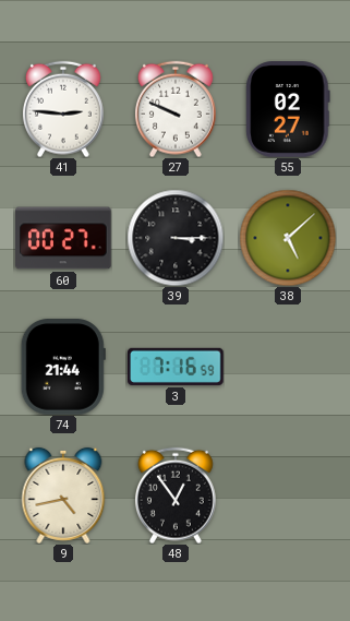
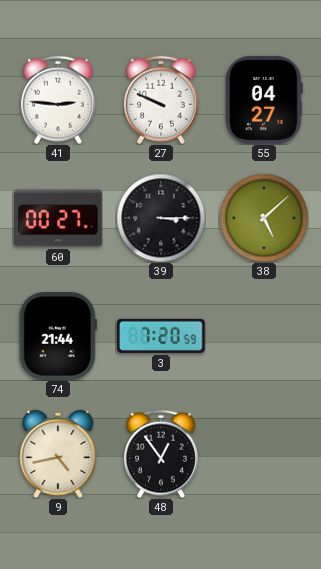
55: 02:27 -> 04:27 (264, 100)
3: 7:16 -> 7:20 (162, 336)
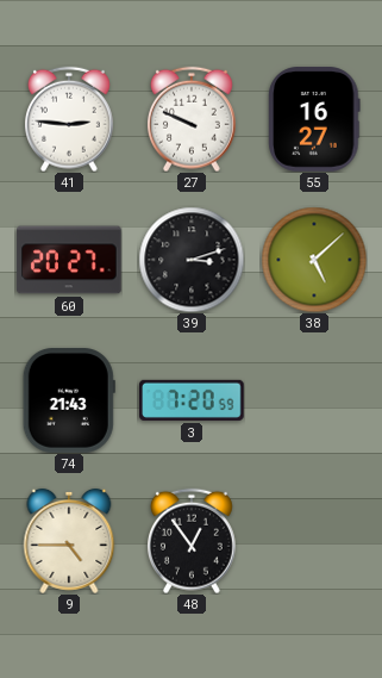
55: 04:27 -> 16:27 (314, 119)
60: 00:27 -> 20:27 (69, 260)
39: 3:15 -> 3:12 (192, 260)
74: 21:44 -> 21:43 (69, 400)
9: 4:43 -> 4:45 (69, 541)
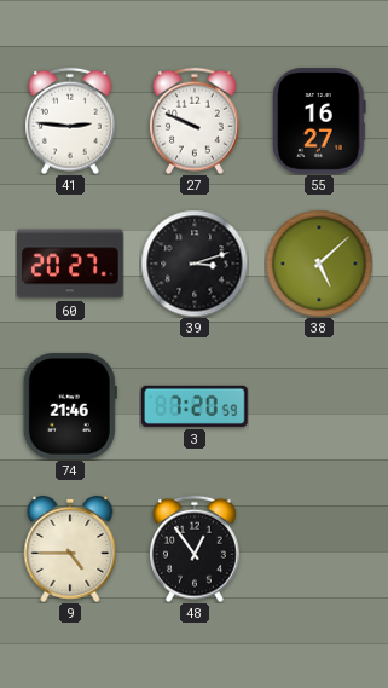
74: 21:43 -> 21:46 (70, 406)
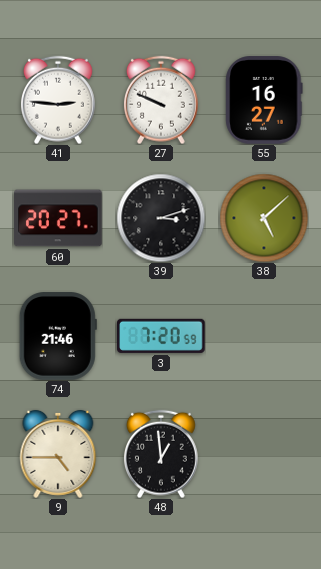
48: 12:54 -> 12:59 (161, 454)
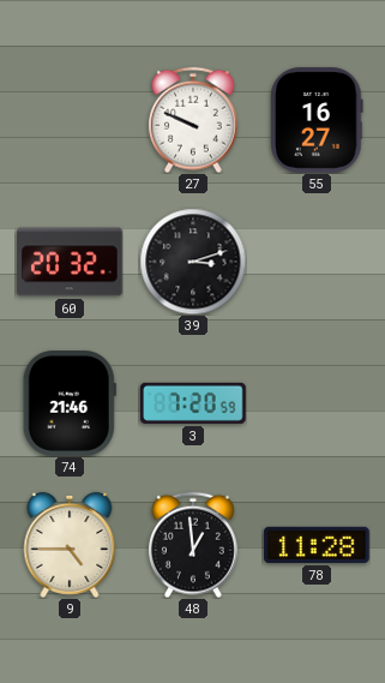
41: 2:46 -> none (58, 100)
60: 20:27 -> 20:32 (70, 262)
38: 5:08 -> none (264, 218)
78: none -> 11:28 (317, 545)
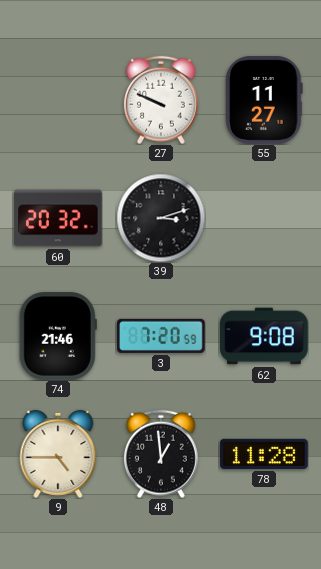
55: 16:27 -> 11:27 (264, 100)
62: none -> 9:08 (264, 336)
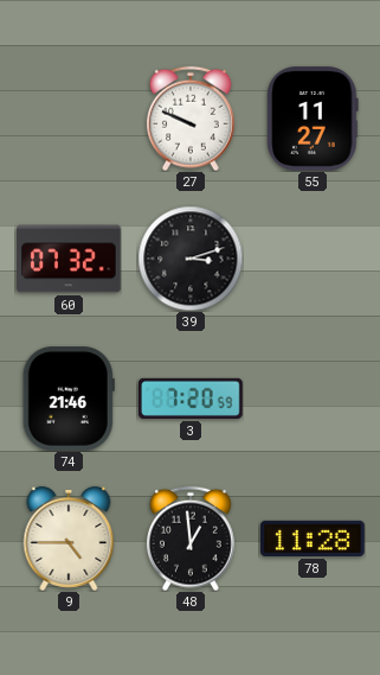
60: 20:32 -> 07:32 (69, 259)
62: 9:08 -> none (264, 336)
